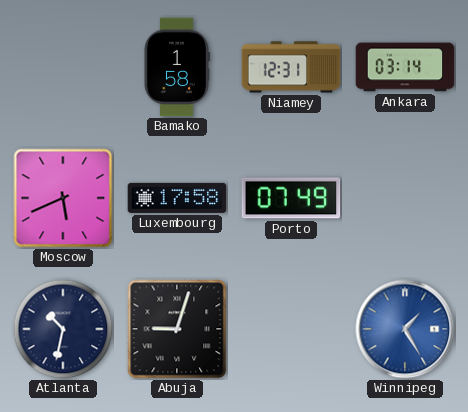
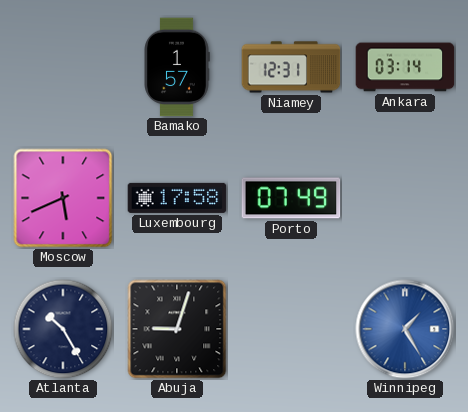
Bamako: 1:58 -> 1:57 (177, 67)
Atlanta: 10:32 -> 10:25 (63, 329)
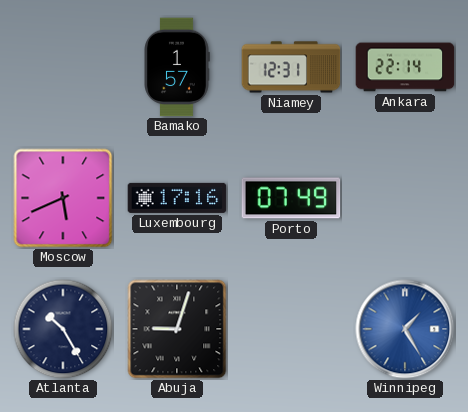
Ankara: 03:14 -> 22:14 (405, 67)
Luxembourg: 17:58 -> 17:16 (177, 198)
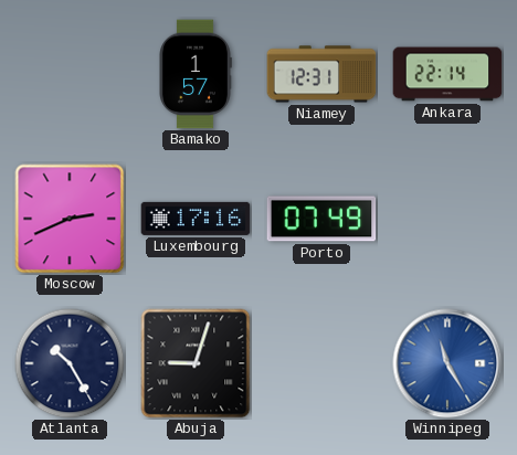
Moscow: 5:41 -> 2:41 (70, 219)
Winnipeg: 1:25 -> 11:25 (447, 363)
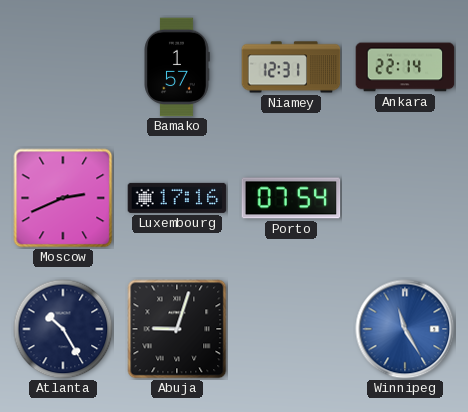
Porto: 07:49 -> 07:54 (291, 198)
